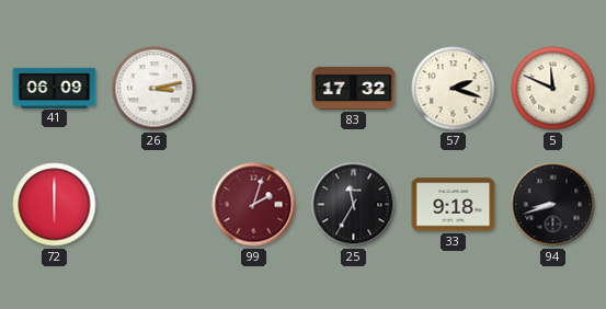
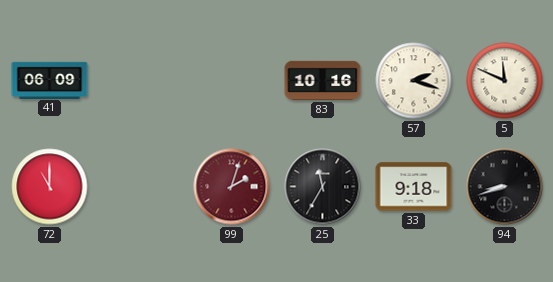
26: 3:13 -> none (155, 89)
83: 17:32 -> 10:16 (323, 80)
72: 6:00 -> 11:00 (50, 187)
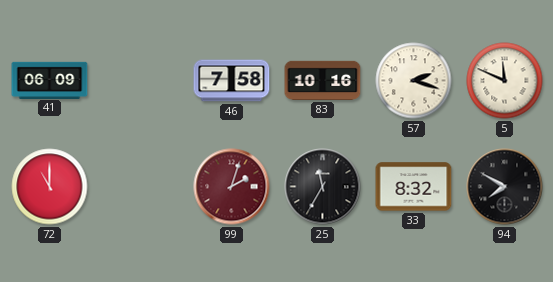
46: none -> 7:58 (232, 81)
33: 9:18 -> 8:32 (414, 187)
94: 8:42 -> 7:50 (505, 187)
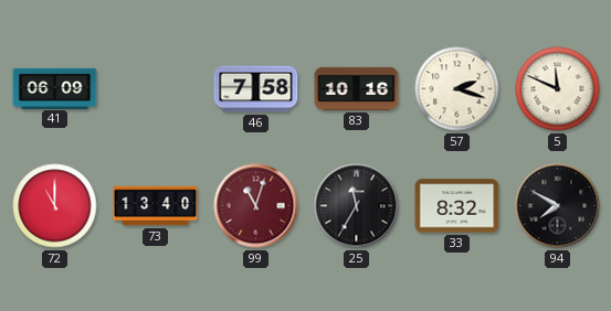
73: none -> 13:40 (156, 206)
99: 2:03 -> 11:03 (256, 206)
